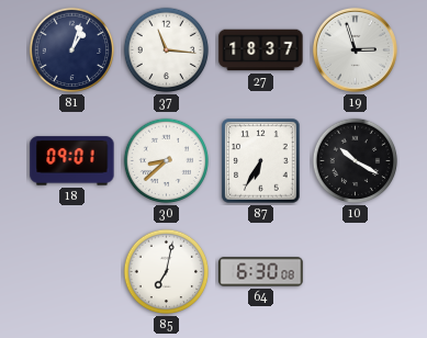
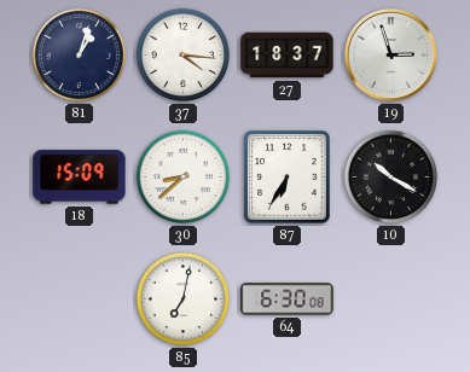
37: 11:16 -> 4:16 (184, 56)
18: 09:01 -> 15:09 (80, 178)
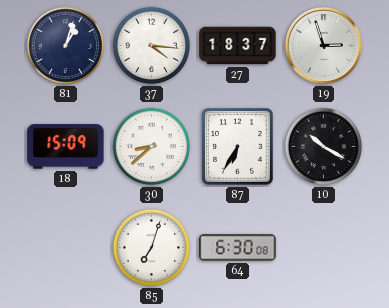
85: 7:02 -> 7:03 (152, 248)
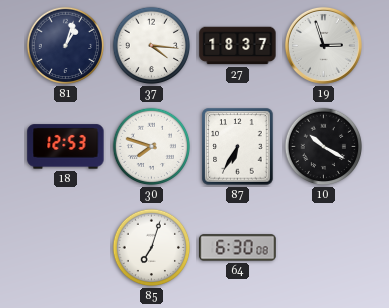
18: 15:09 -> 12:53 (66, 147)
30: 8:38 -> 7:48 (152, 147)
